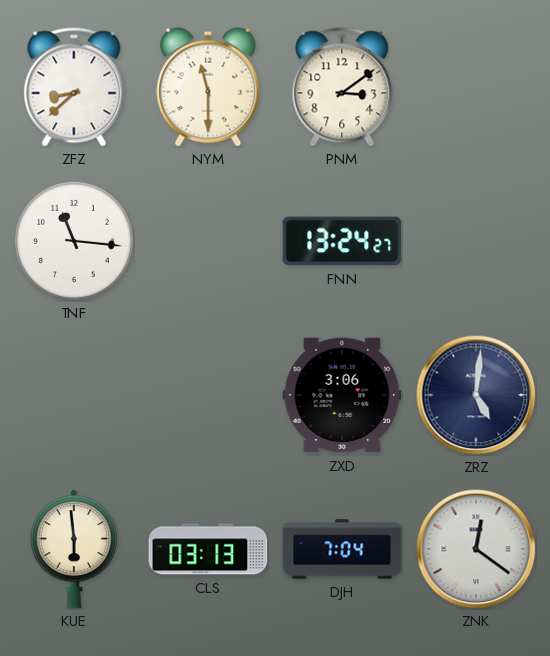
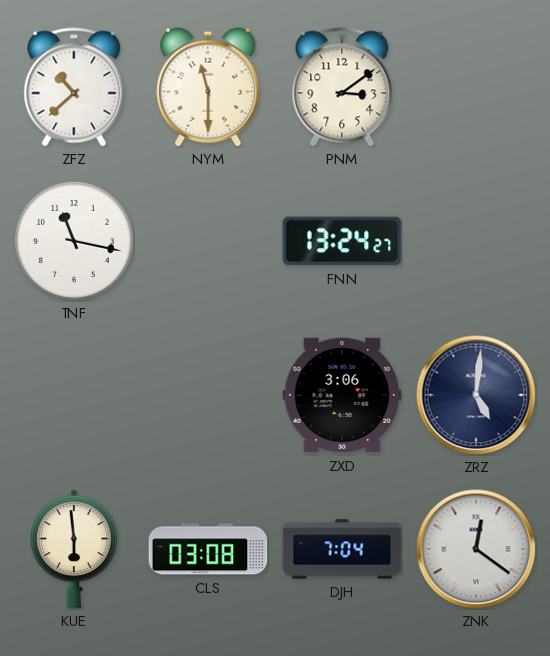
ZFZ: 8:38 -> 10:38 (74, 87)
TNF: 11:16 -> 11:17 (74, 241)
CLS: 03:13 -> 03:08 (208, 549)
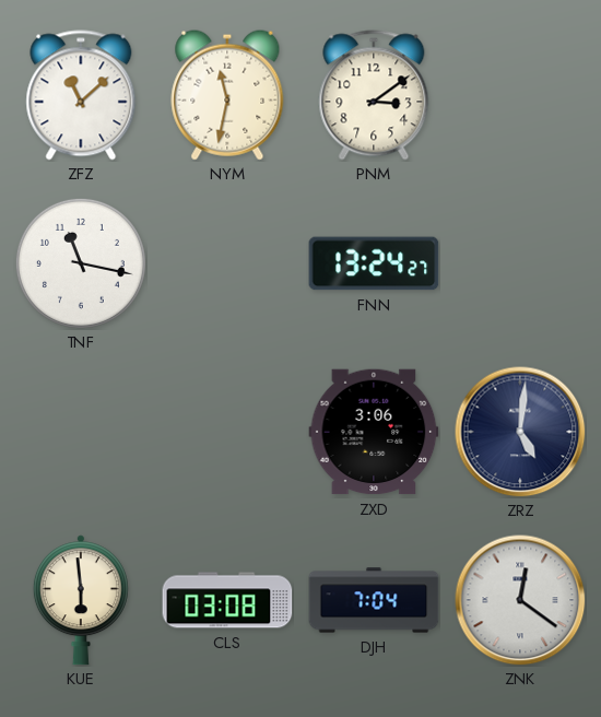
ZFZ: 10:38 -> 11:08 (81, 95)
NYM: 11:30 -> 11:32 (227, 95)
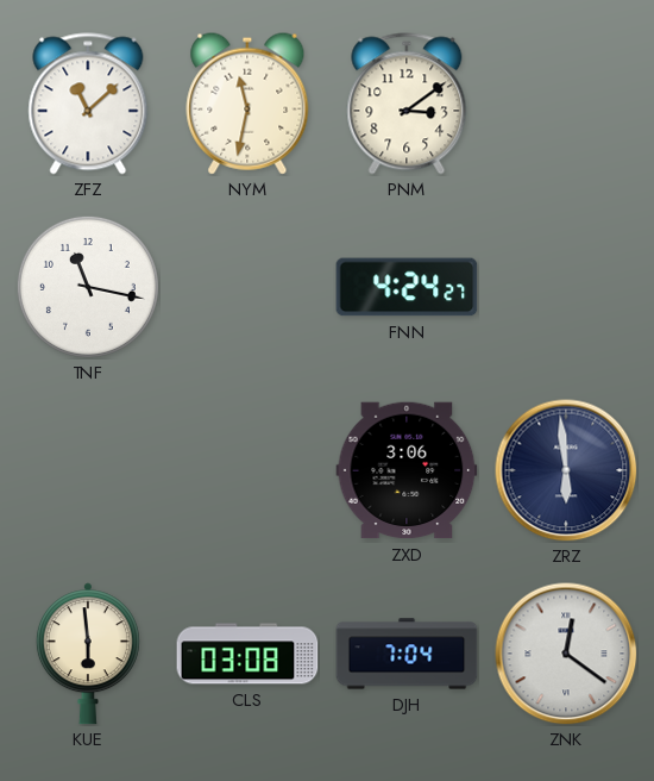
FNN: 13:24 -> 4:24 (407, 287)
ZRZ: 5:01 -> 5:59 (566, 470)
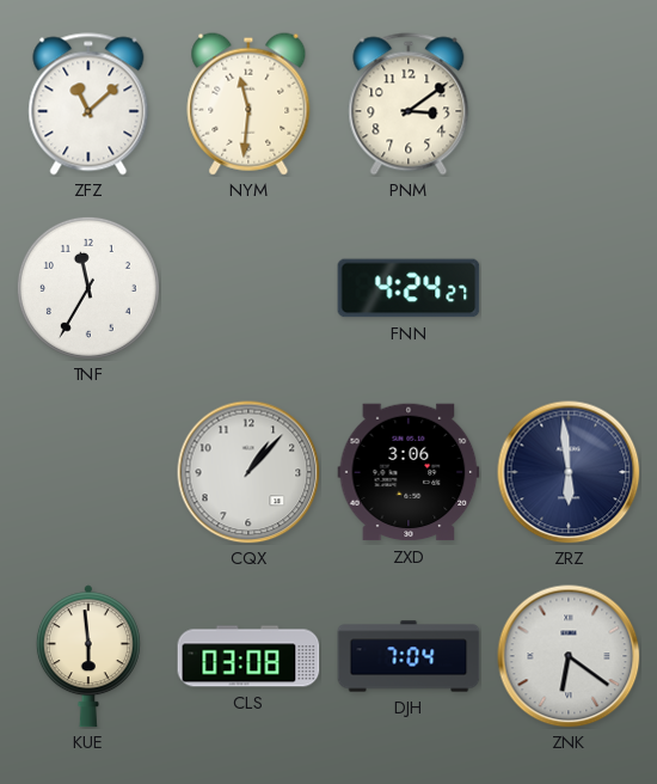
NYM: 11:32 -> 11:31 (248, 104)
TNF: 11:17 -> 11:35 (88, 288)
CQX: none -> 1:07 (248, 472)
ZNK: 12:21 -> 6:21 (569, 656)
